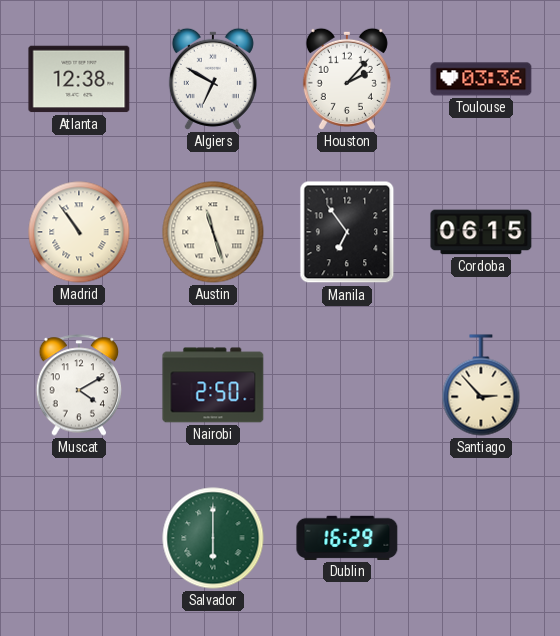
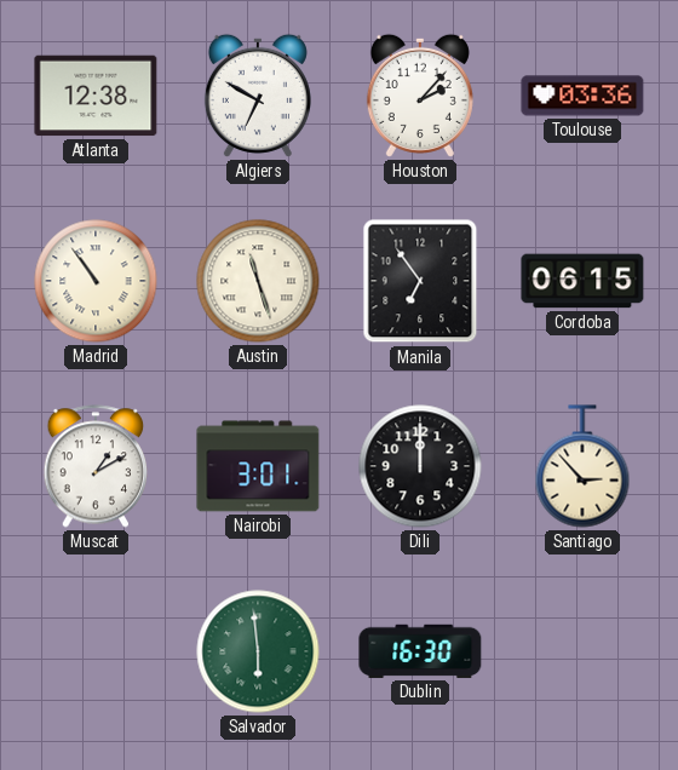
Muscat: 4:10 -> 1:10 (96, 466)
Nairobi: 2:50 -> 3:01 (258, 466)
Dili: none -> 12:00 (420, 466)
Salvador: 6:00 -> 5:59 (258, 651)
Dublin: 16:29 -> 16:30 (420, 651)
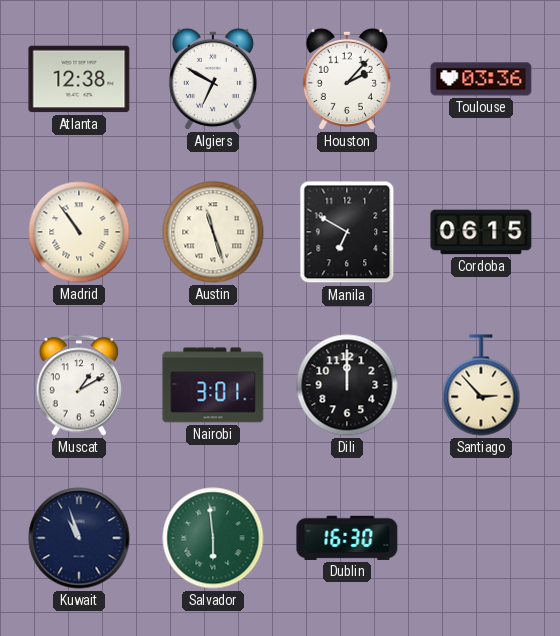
Manila: 6:54 -> 6:50 (347, 232)
Kuwait: none -> 10:57 (79, 538)
